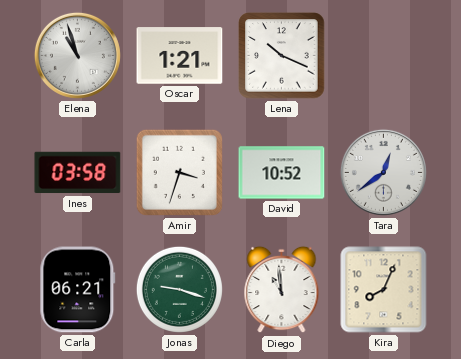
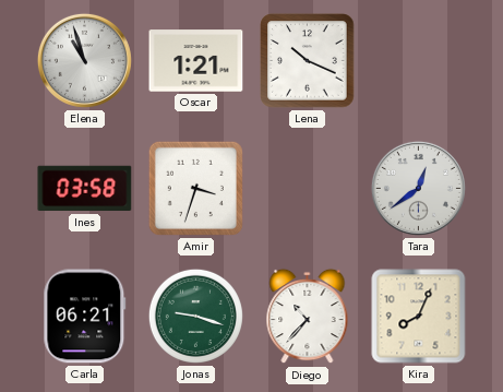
David: 10:52 -> none (282, 173)
Diego: 10:59 -> 10:37 (308, 317)
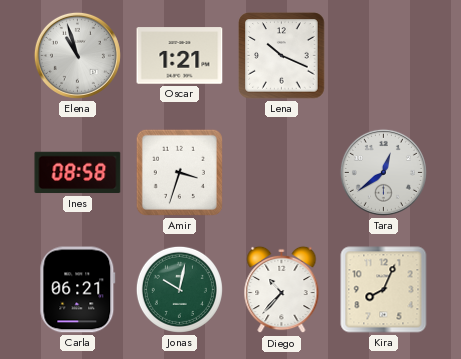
Ines: 03:58 -> 08:58 (78, 173)
Jonas: 9:18 -> 10:02 (179, 289)
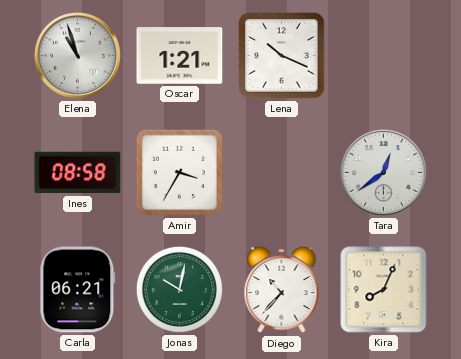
Amir: 3:33 -> 3:35 (179, 172)
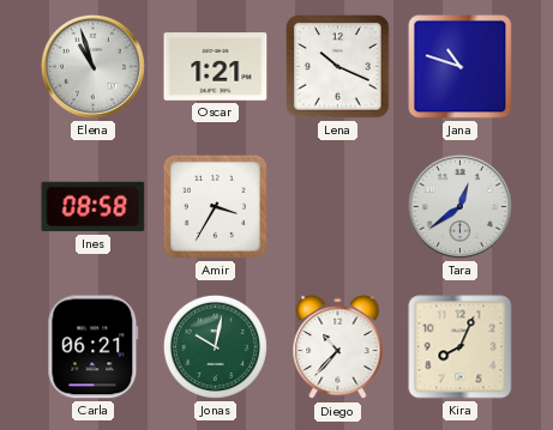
Jana: none -> 10:48 (461, 67)
